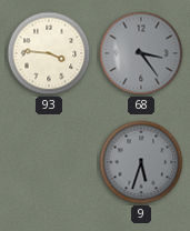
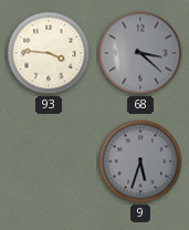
68: 3:24 -> 3:22 (140, 53)
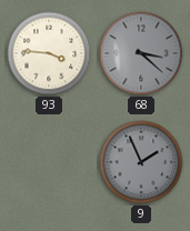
9: 5:33 -> 1:56 (141, 162)
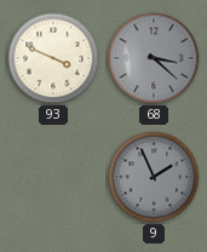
93: 3:46 -> 3:49 (53, 58)
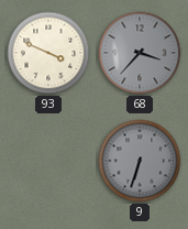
68: 3:22 -> 3:37 (140, 53)
9: 1:56 -> 6:33 (140, 161)
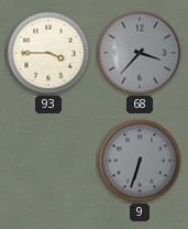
93: 3:49 -> 3:45 (48, 53)
